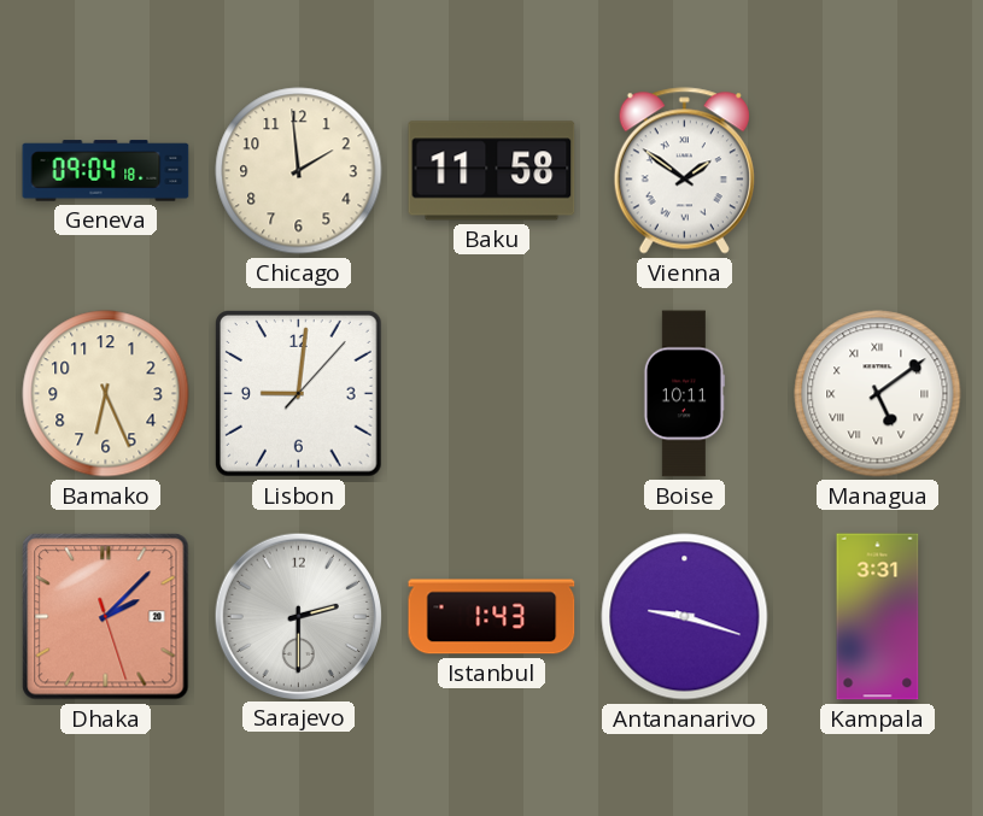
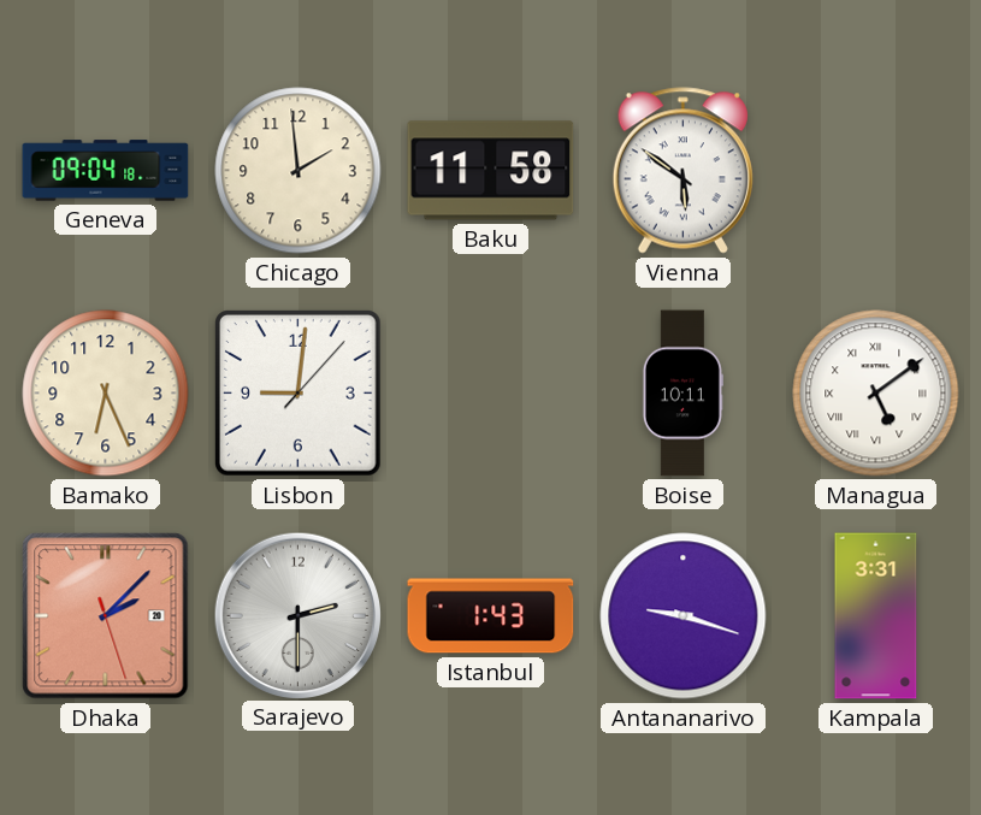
Vienna: 1:51 -> 5:51 (682, 171)
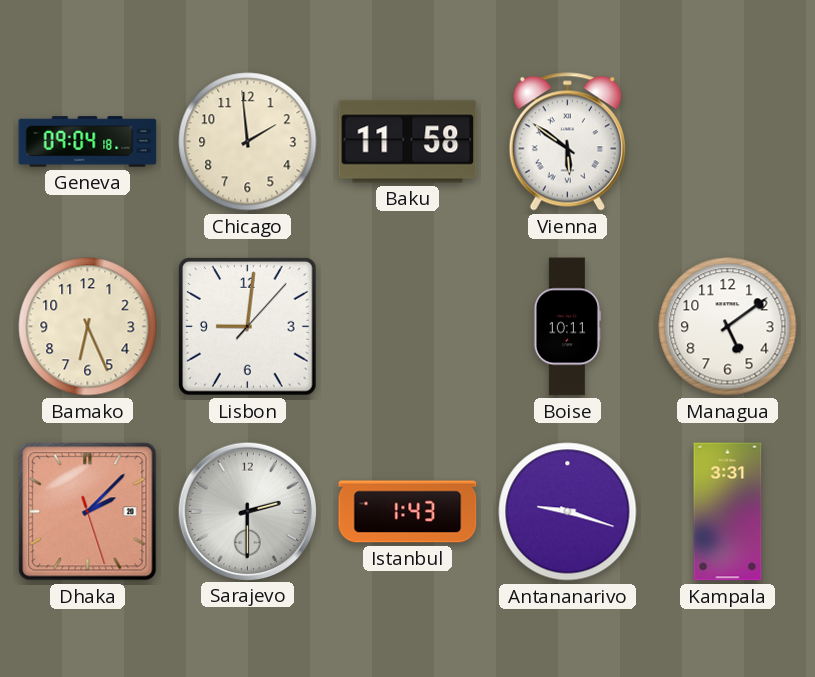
Managua numerals: Roman -> Arabic (728, 327)
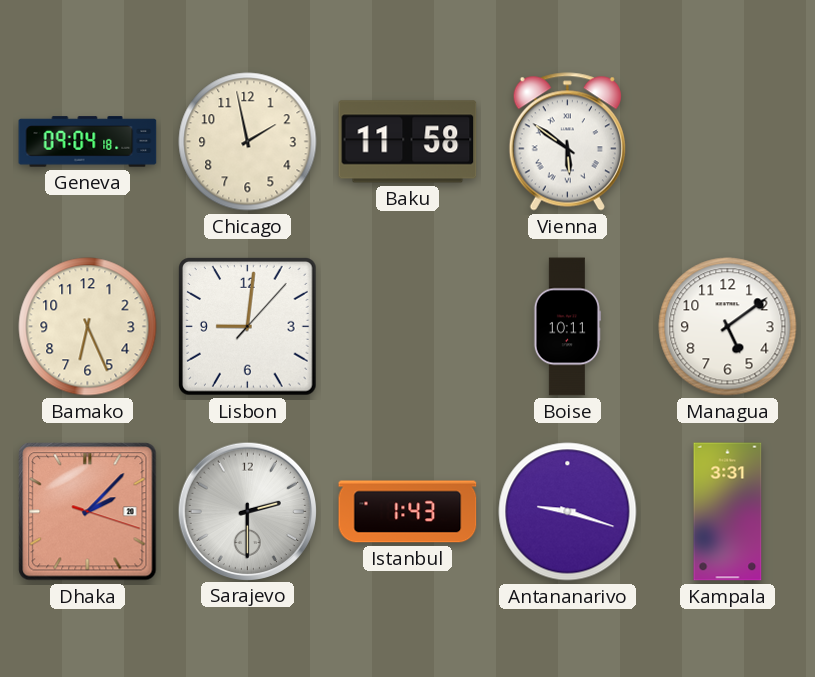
Chicago: 1:59 -> 1:58 (248, 142)
Dhaka: 2:07:27 -> 2:07:18 (88, 512)
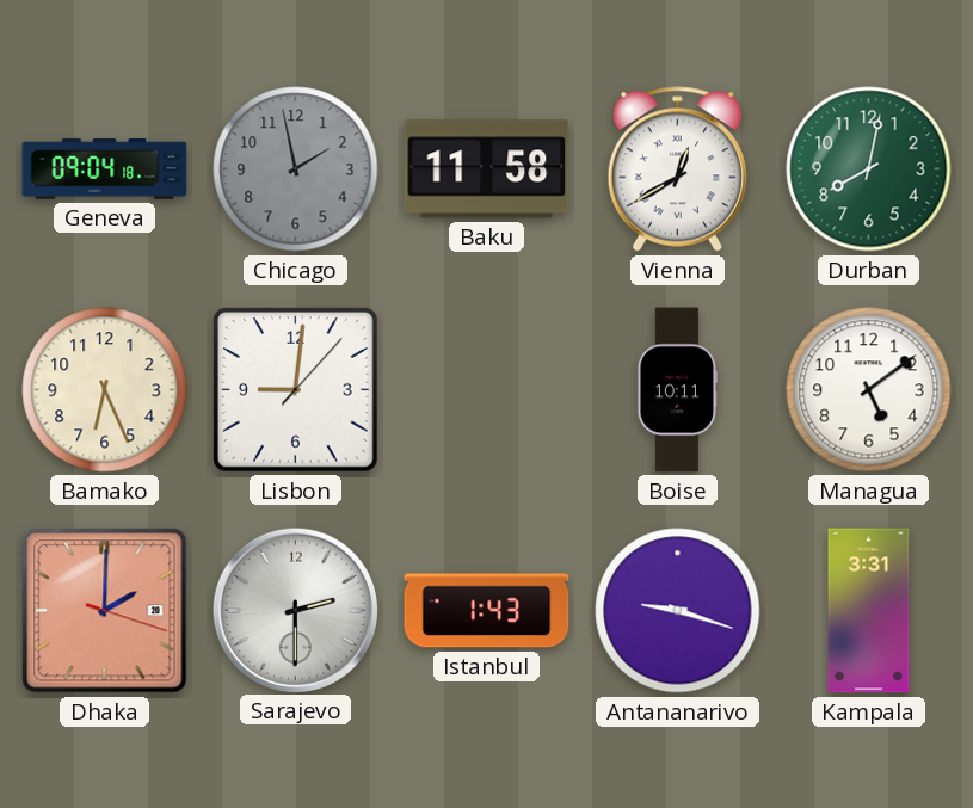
Chicago dial: cream -> grey (296, 169)
Vienna: 5:51 -> 12:40 (677, 169)
Durban: none -> 8:02 (869, 169)
Dhaka: 2:07 -> 2:00 (105, 611)
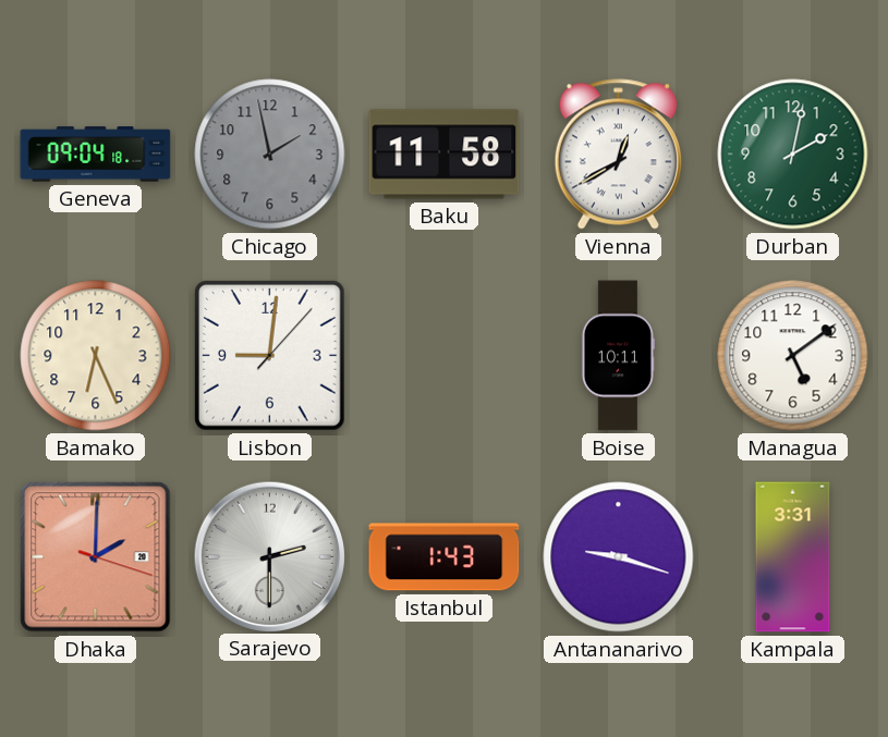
Durban: 8:02 -> 2:02 (793, 155)
